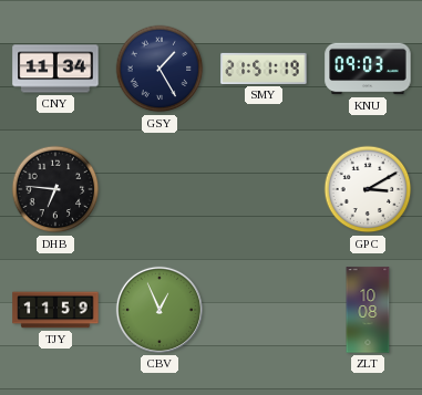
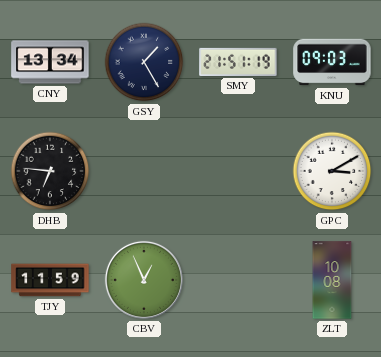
CNY: 11:34 -> 13:34 (50, 62)
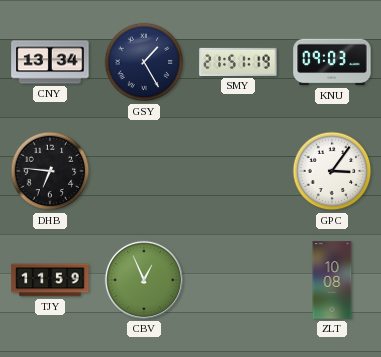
GPC: 3:10 -> 3:06 (332, 171)
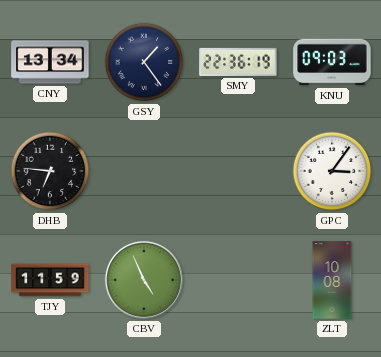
GSY: 1:25 -> 1:24 (144, 62)
SMY: 21:51 -> 22:36 (238, 62)
CBV: 12:56 -> 4:56 (144, 280)
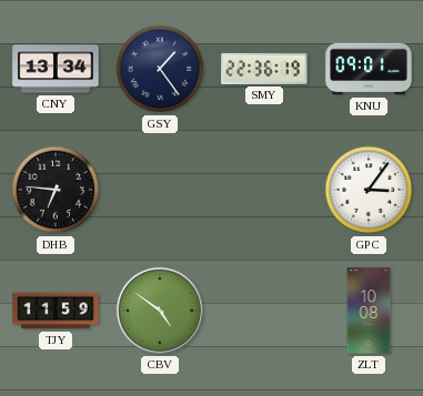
KNU: 09:03 -> 09:01 (369, 69)
CBV: 4:56 -> 4:51 (160, 311)
